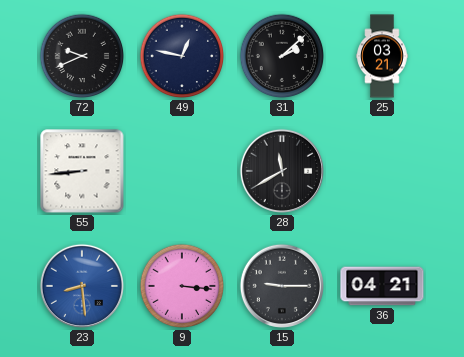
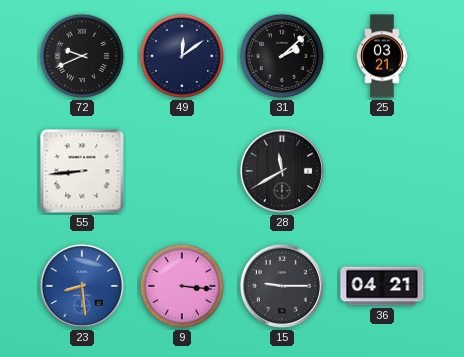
49: 12:47 -> 12:09 (182, 56)
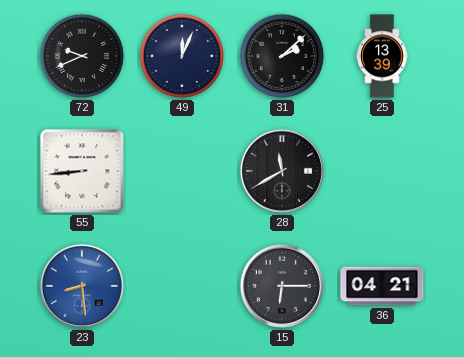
49: 12:09 -> 12:04 (182, 56)
25: 03:21 -> 13:39 (382, 56)
9: 3:16 -> none (182, 286)
15: 9:15 -> 6:15 (282, 286)
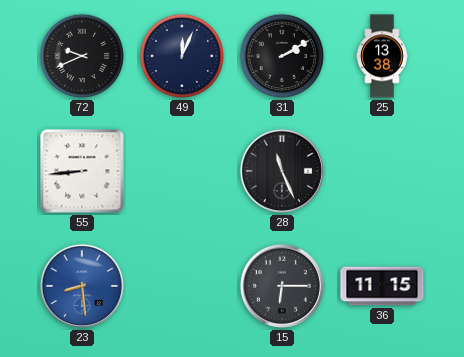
31: 2:08 -> 2:10 (282, 56)
25: 13:39 -> 13:38 (382, 56)
28: 11:40 -> 11:26 (282, 171)
36: 04:21 -> 11:15 (382, 286)
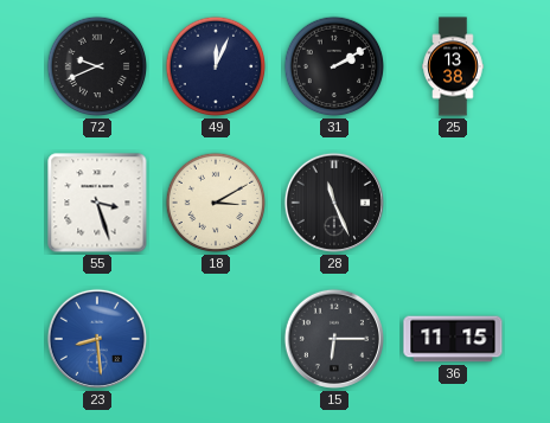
55: 8:44 -> 3:27 (97, 203)
18: none -> 3:10 (216, 203)
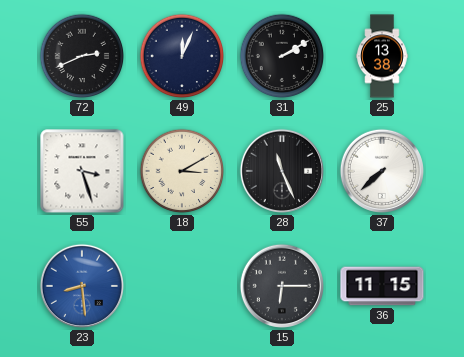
72: 9:41 -> 2:41 (82, 56)
37: none -> 7:38 (382, 171)
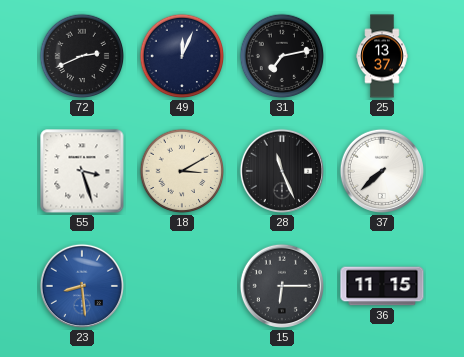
31: 2:10 -> 7:13 (282, 56)
25: 13:38 -> 13:37 (382, 56)
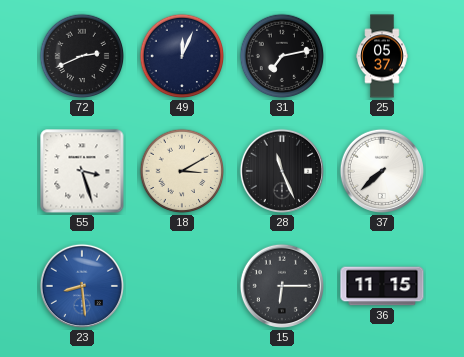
25: 13:37 -> 05:37 (382, 56)
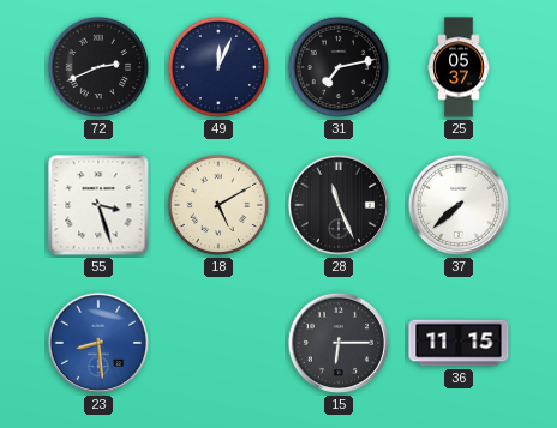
18: 3:10 -> 5:10 (218, 205)
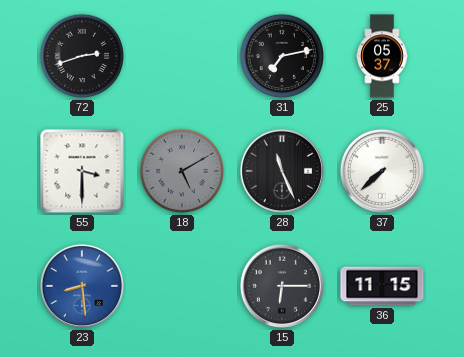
72: 2:41 -> 2:42 (82, 56)
49: 12:04 -> none (218, 67)
55: 3:27 -> 3:30 (82, 171)
18 dial: cream -> grey (182, 171)
